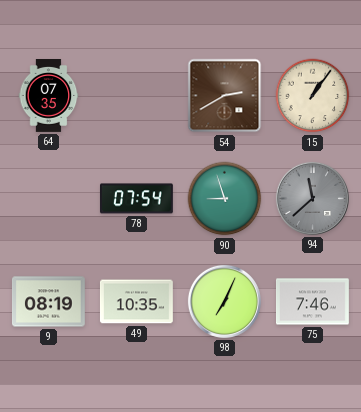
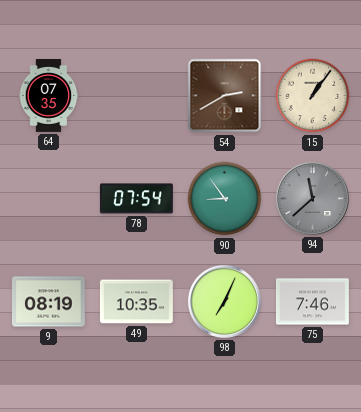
90: 8:57 -> 8:54 (225, 199)
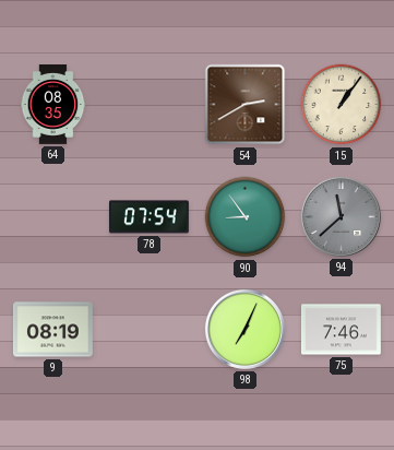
64: 07:35 -> 08:35 (53, 105)
49: 10:35 -> none (136, 302)
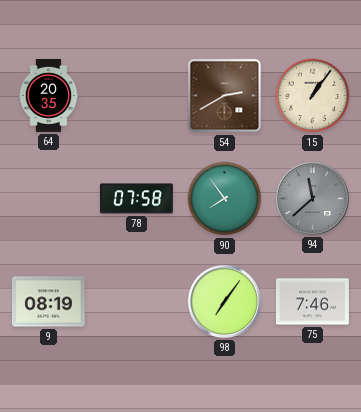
64: 08:35 -> 20:35 (49, 96)
78: 07:54 -> 07:58 (137, 199)
90: 8:54 -> 7:54 (225, 199)
98: 7:04 -> 7:06 (224, 301)
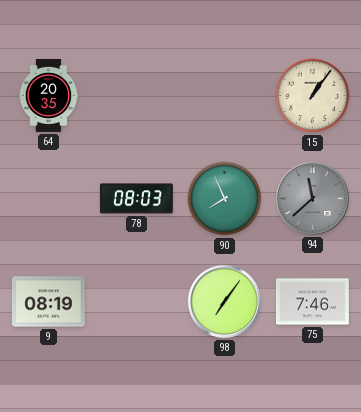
54: 2:40 -> none (225, 96)
78: 07:58 -> 08:03 (137, 199)
90: 7:54 -> 7:56 (225, 199)
